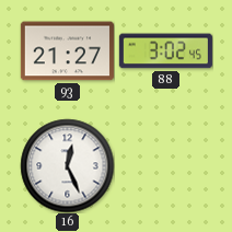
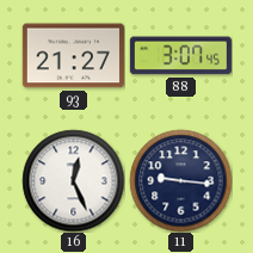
88: 3:02 -> 3:07 (180, 56)
11: none -> 9:16 (180, 180)
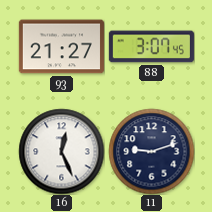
11: 9:16 -> 9:12 (151, 151)
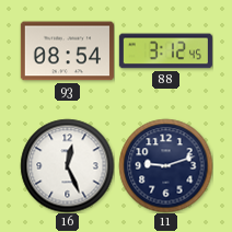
93: 21:27 -> 08:54 (67, 51)
88: 3:07 -> 3:12 (165, 51)
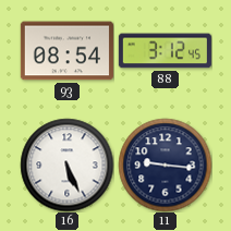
16: 12:26 -> 5:26 (66, 165)
11: 9:12 -> 9:16 (165, 165)
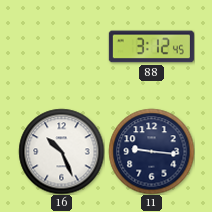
93: 08:54 -> none (66, 51)
16: 5:26 -> 10:26 (61, 151)
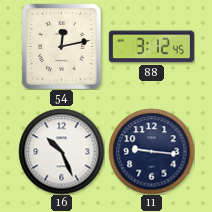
54: none -> 12:13 (62, 47)
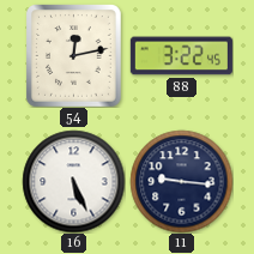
88: 3:12 -> 3:22 (181, 56)
16: 10:26 -> 5:26 (73, 181)
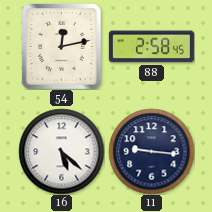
88: 3:22 -> 2:58 (151, 47)
16: 5:26 -> 5:22 (61, 151)
